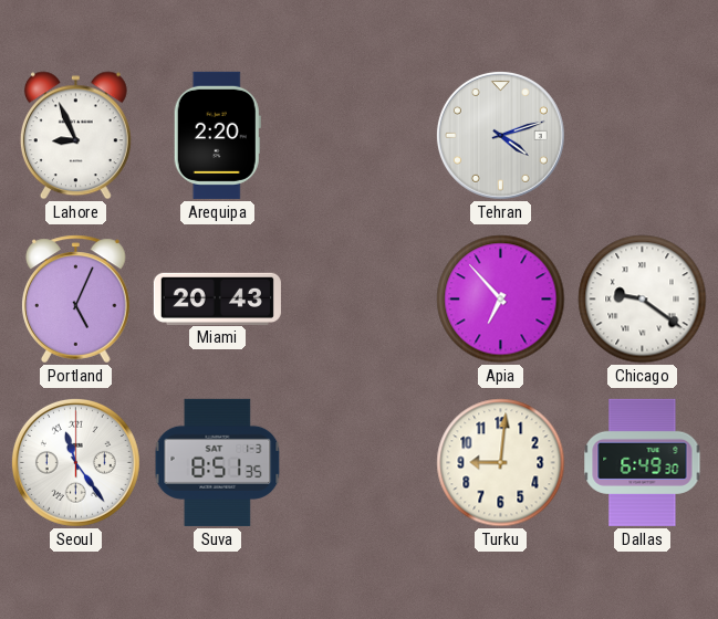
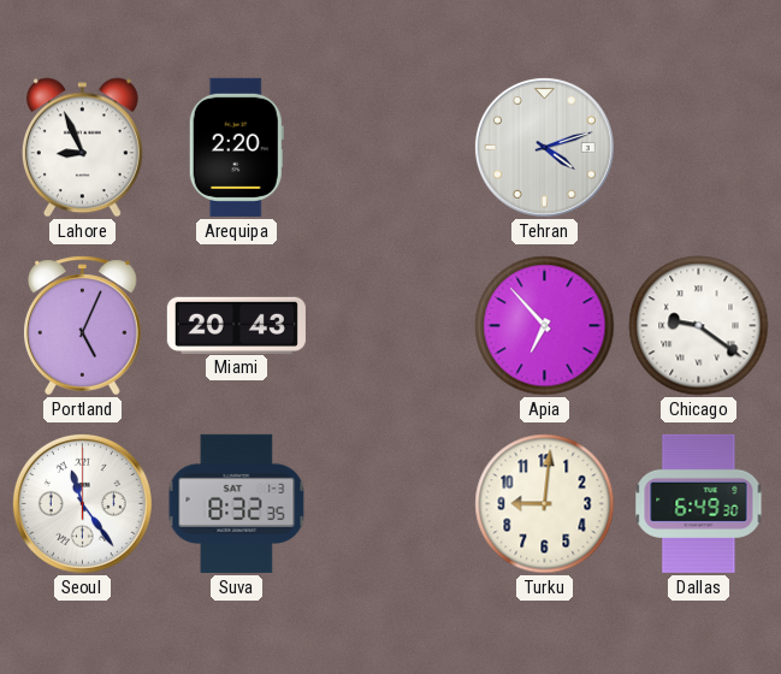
Suva: 8:51 -> 8:32 (237, 503)
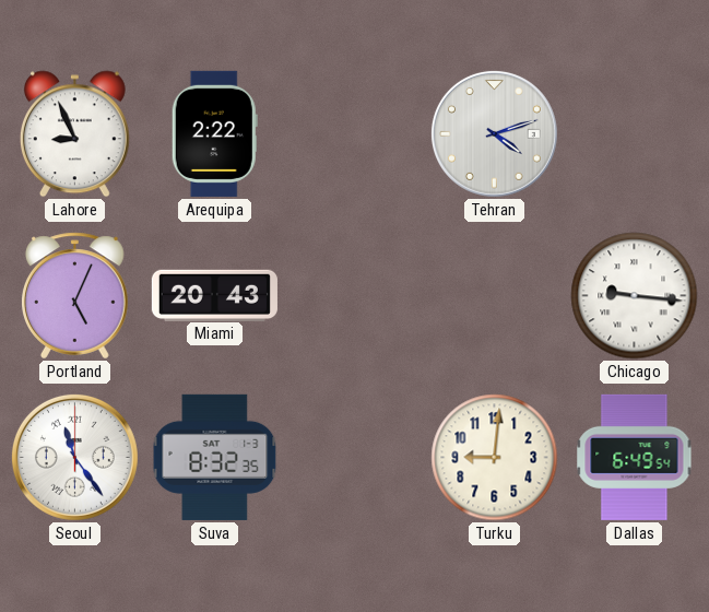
Arequipa: 2:20 -> 2:22 (214, 133)
Apia: 6:53 -> none (545, 326)
Chicago: 9:21 -> 9:16 (635, 296)
Dallas: 6:49:30 -> 6:49:54 (635, 457)
